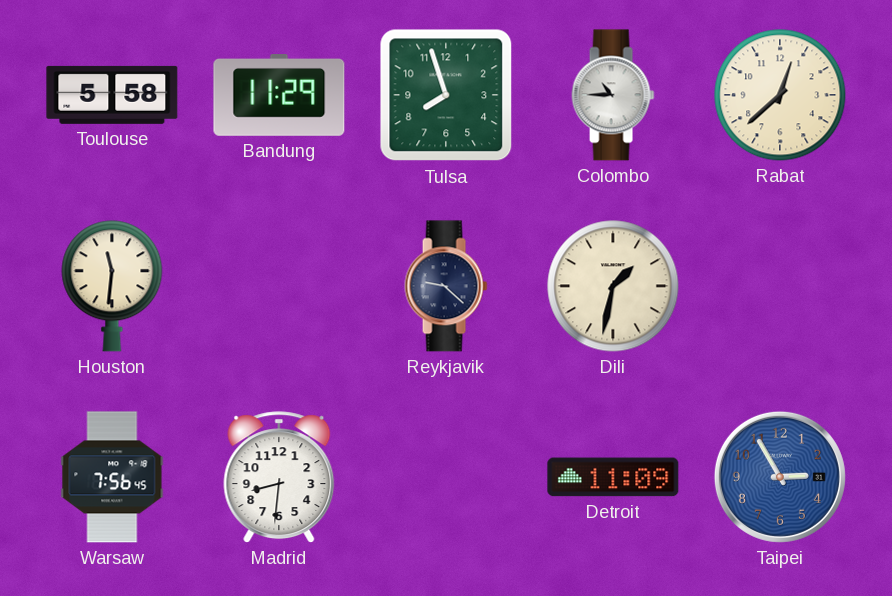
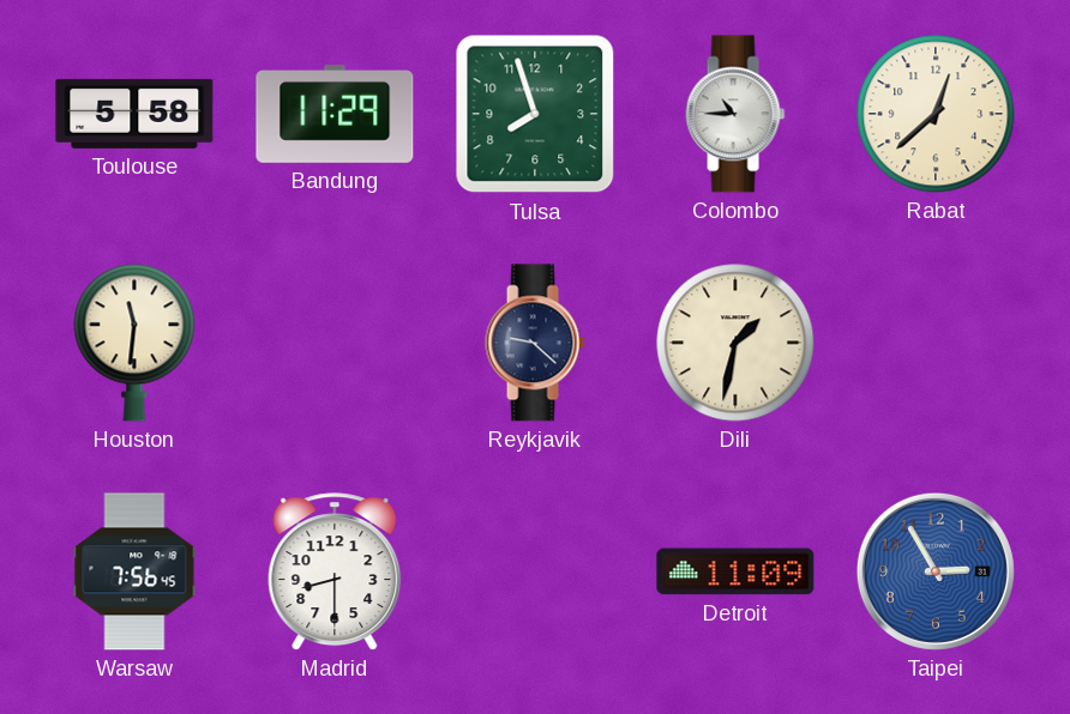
Madrid: 8:31 -> 8:30 (335, 571)
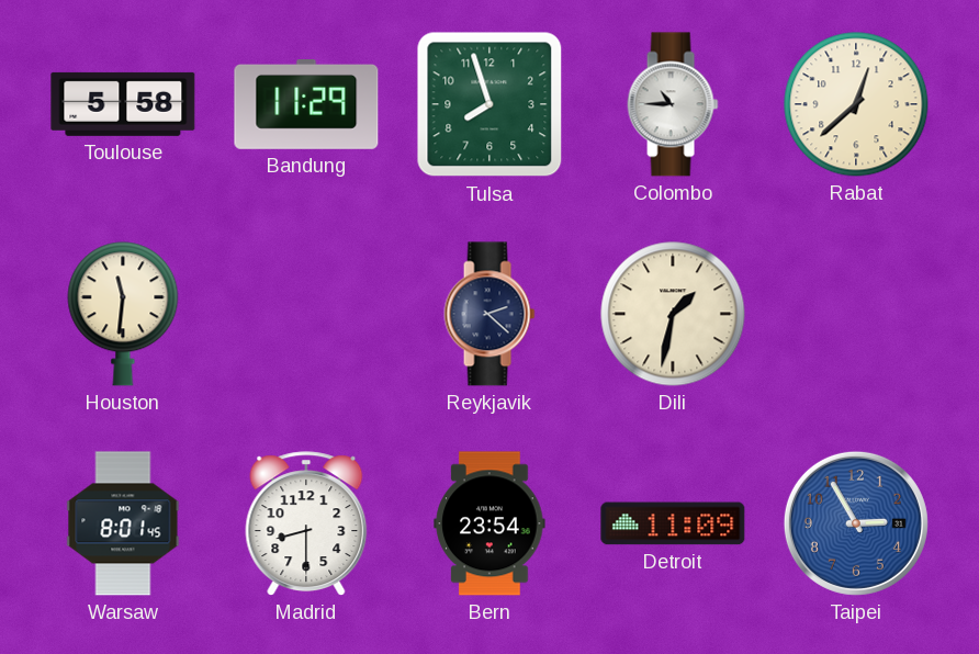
Reykjavik: 9:22 -> 2:22 (489, 314)
Warsaw: 7:56 -> 8:01 (123, 523)
Bern: none -> 23:54 (489, 523)
